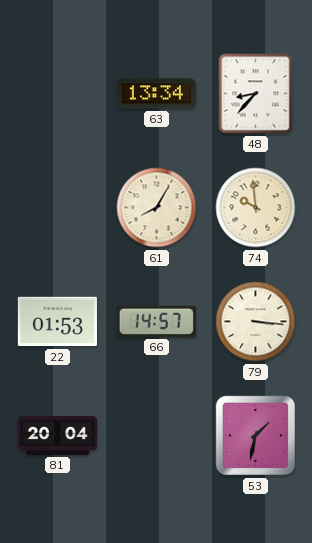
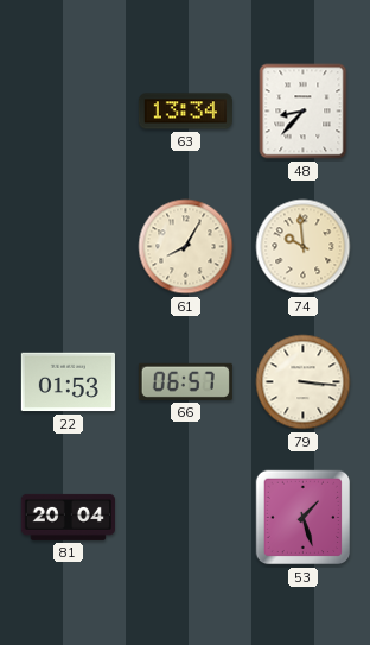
66: 14:57 -> 06:57 (185, 381)
53: 1:32 -> 1:27 (304, 518)
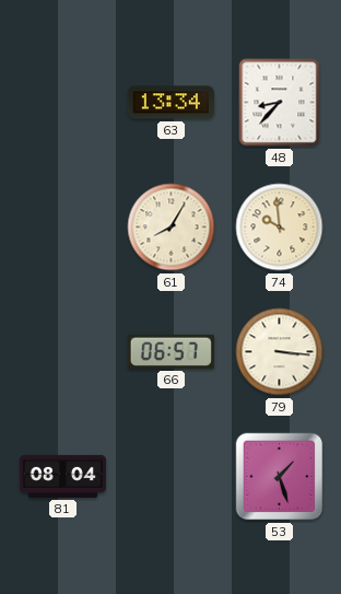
22: 01:53 -> none (68, 382)
81: 20:04 -> 08:04 (62, 476)
